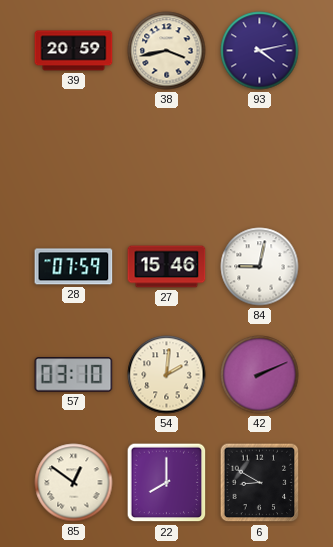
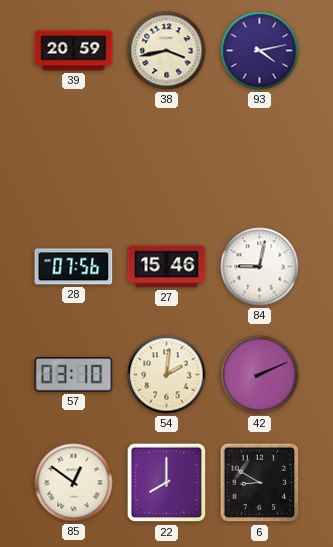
28: 07:59 -> 07:56 (74, 267)
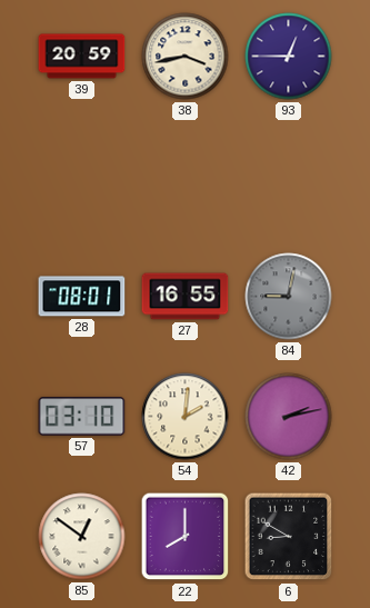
93: 4:13 -> 12:45 (289, 57)
28: 07:56 -> 08:01 (82, 297)
27: 15:46 -> 16:55 (186, 297)
84 dial: white -> grey (289, 297)
42: 2:11 -> 2:13 (289, 417)
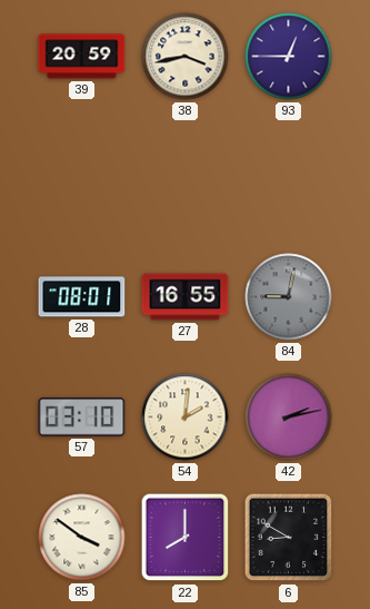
85: 12:51 -> 3:51 (82, 538)
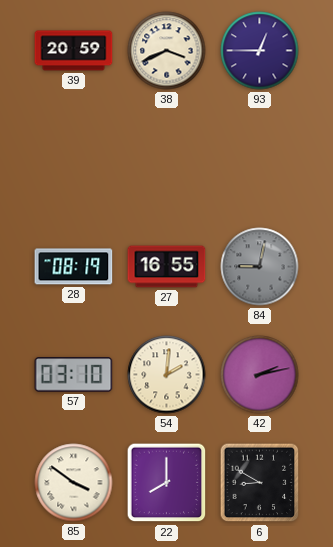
38: 3:43 -> 3:41 (167, 51)
28: 08:01 -> 08:19 (74, 267)
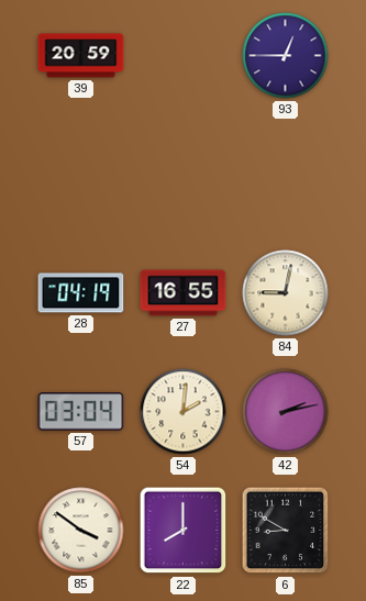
38: 3:41 -> none (167, 51)
28: 08:19 -> 04:19 (81, 293)
84 dial: grey -> cream (286, 293)
57: 03:10 -> 03:04 (81, 412)
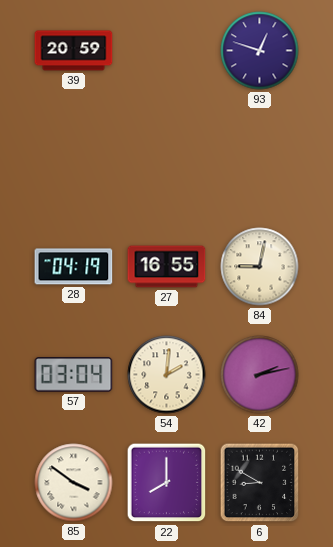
93: 12:45 -> 12:48 (260, 51)
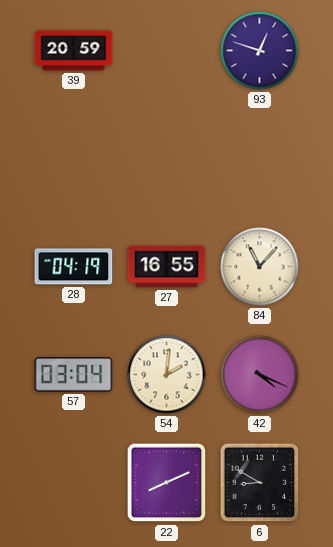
84: 9:02 -> 11:07 (260, 267)
42: 2:13 -> 4:19 (260, 375)
85: 3:51 -> none (74, 483)
22: 8:00 -> 8:11 (167, 483)
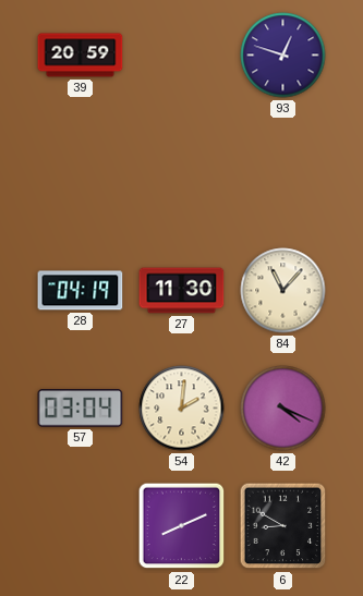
27: 16:55 -> 11:30 (182, 291)
